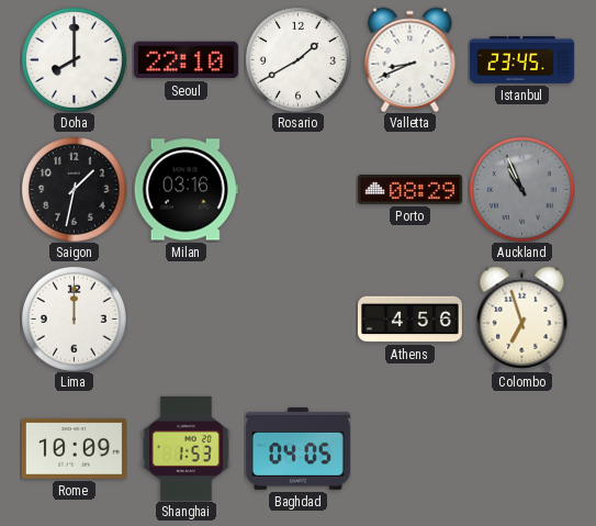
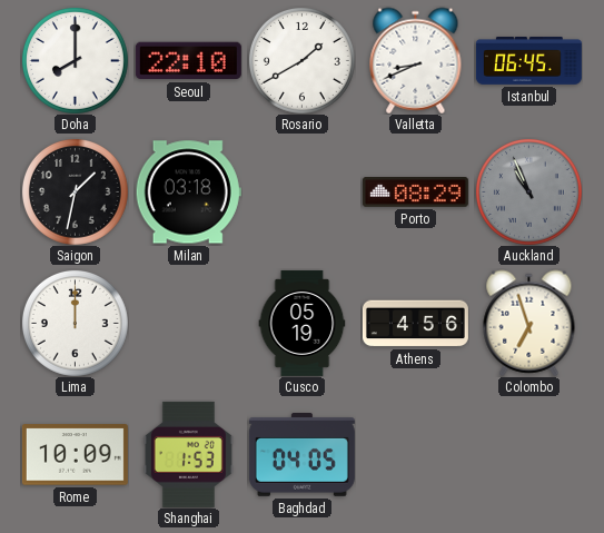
Istanbul: 23:45 -> 06:45 (528, 60)
Milan: 03:16 -> 03:18 (188, 193)
Cusco: none -> 05:19 (303, 323)
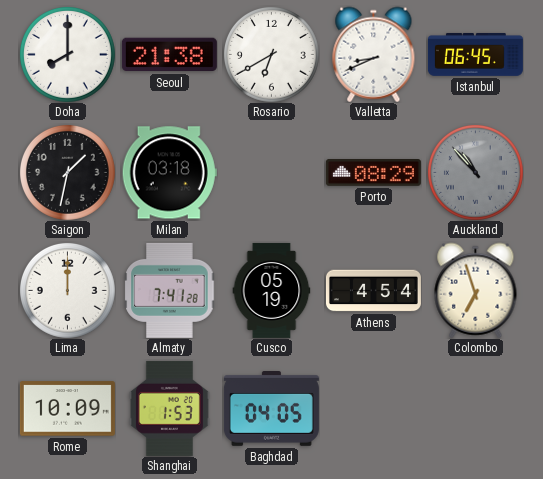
Seoul: 22:10 -> 21:38 (169, 55)
Rosario: 1:40 -> 6:40 (271, 54)
Auckland: 10:56 -> 10:53 (475, 172)
Almaty: none -> 7:41 (170, 290)
Athens: 4:56 -> 4:54 (373, 291)
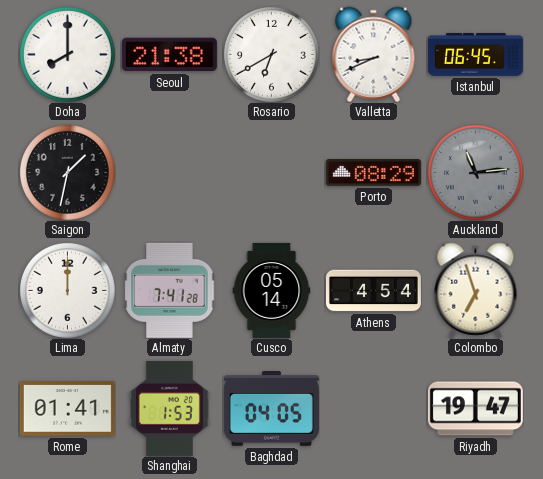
Milan: 03:18 -> none (169, 173)
Auckland: 10:53 -> 11:14 (475, 172)
Cusco: 05:19 -> 05:14 (272, 290)
Rome: 10:09 -> 01:41 (67, 409)
Riyadh: none -> 19:47 (475, 409)
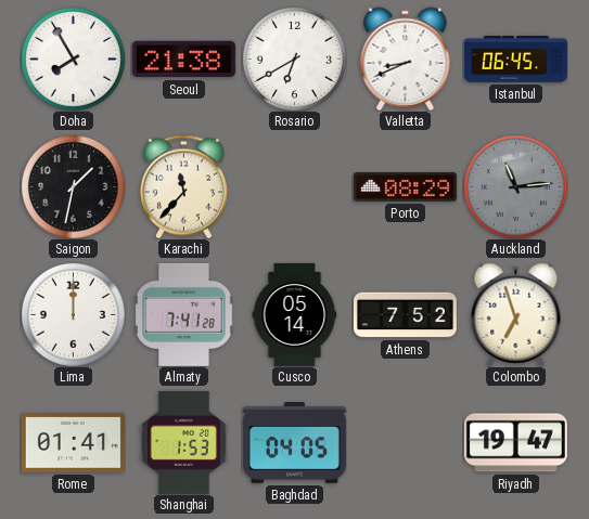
Doha: 8:00 -> 7:55 (73, 59)
Karachi: none -> 11:37 (183, 186)
Athens: 4:54 -> 7:52 (405, 315)
